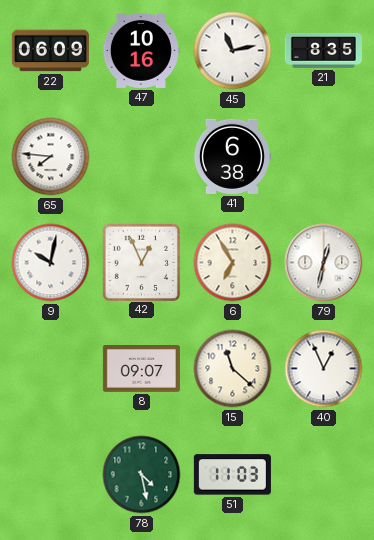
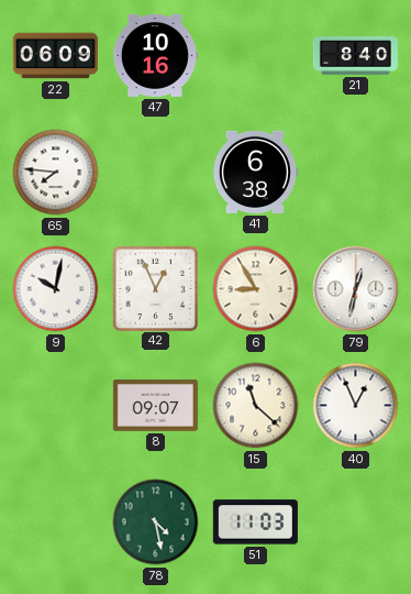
45: 11:13 -> none (233, 51)
21: 8:35 -> 8:40 (355, 55)
6: 6:55 -> 8:55 (256, 289)
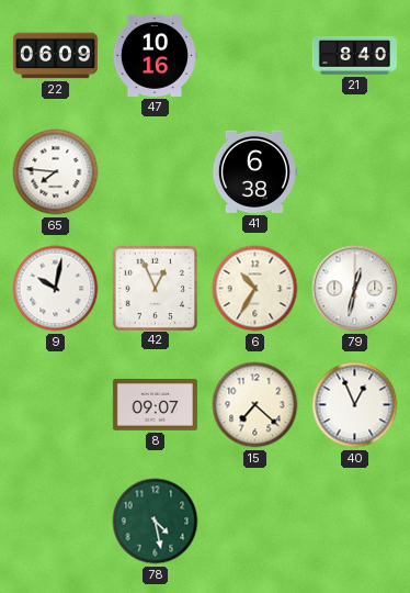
6: 8:55 -> 10:35 (255, 289)
15: 11:22 -> 7:22 (255, 405)
51: 11:03 -> none (255, 522)
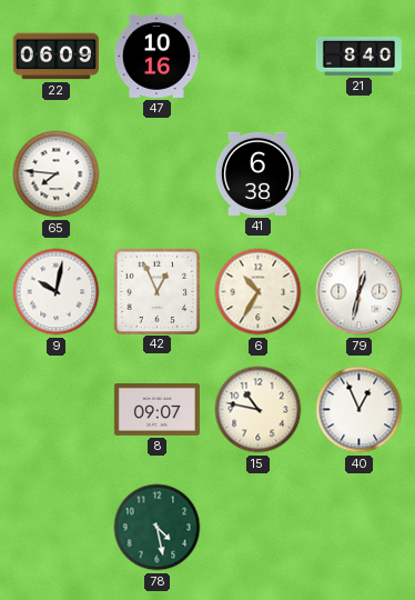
15: 7:22 -> 10:47 (259, 410)
